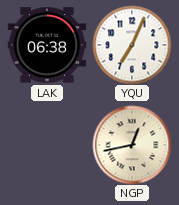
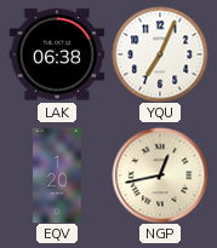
EQV: none -> 1:20 (57, 175)
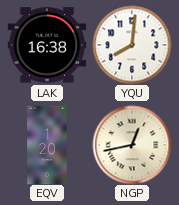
LAK: 06:38 -> 16:38 (47, 45)
YQU: 7:04 -> 8:01 (132, 45)
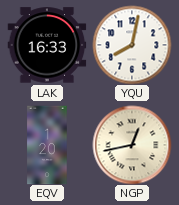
LAK: 16:38 -> 16:33 (47, 45)
YQU: 8:01 -> 8:02 (132, 45)
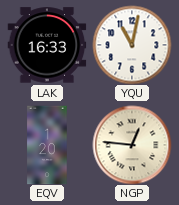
YQU: 8:02 -> 11:02 (132, 45)
NGP: 12:43 -> 12:46 (132, 145)
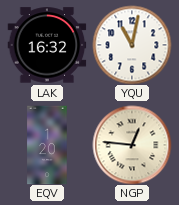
LAK: 16:33 -> 16:32 (47, 45)
